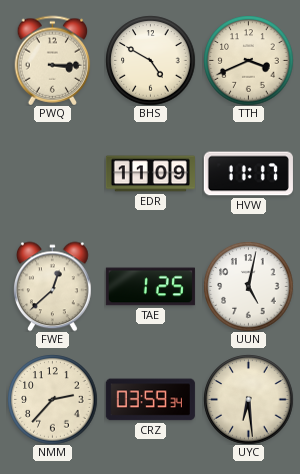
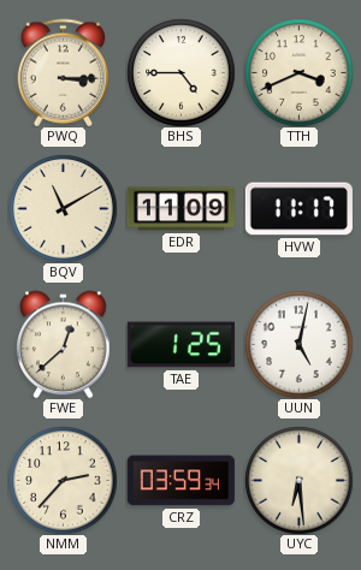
BHS: 4:50 -> 4:45 (180, 72)
BQV: none -> 11:10 (63, 208)
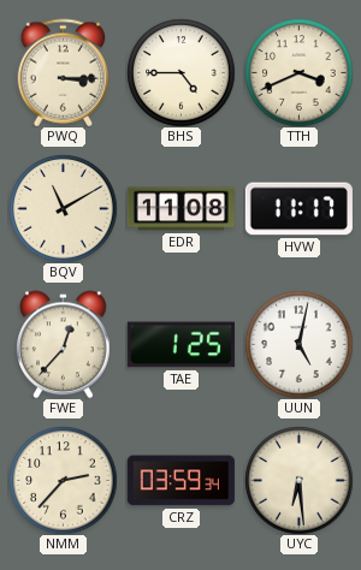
EDR: 11:09 -> 11:08 (180, 209)
FWE: 12:38 -> 12:37 (64, 344)
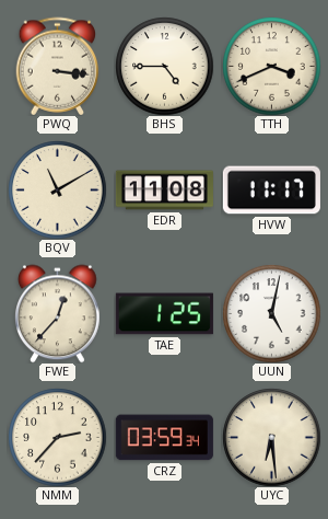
PWQ: 3:15 -> 3:16 (58, 66)
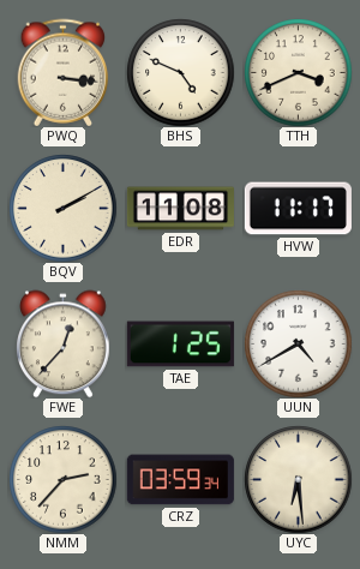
BHS: 4:45 -> 4:49 (180, 72)
BQV: 11:10 -> 2:10 (62, 208)
UUN: 5:02 -> 4:40 (298, 343)
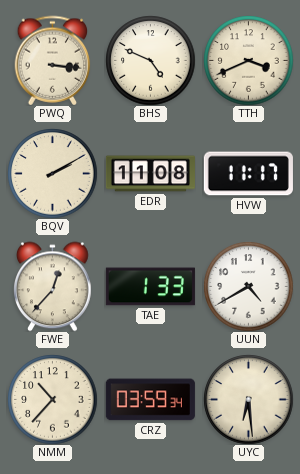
TAE: 1:25 -> 1:33 (150, 287)
NMM: 2:37 -> 10:37 (52, 399)
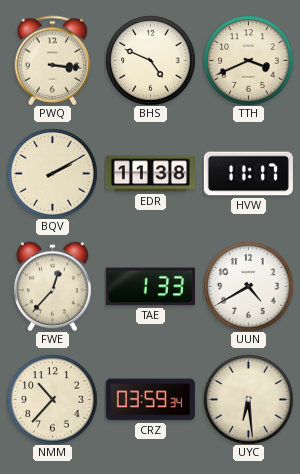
EDR: 11:08 -> 11:38 (150, 174)
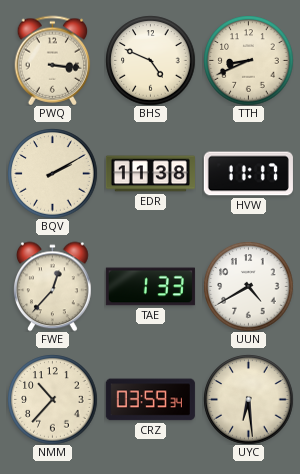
TTH: 3:41 -> 8:41 (248, 60)
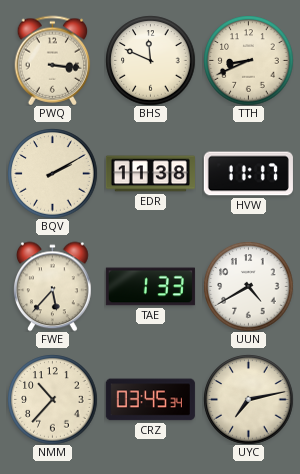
BHS: 4:49 -> 11:49 (150, 60)
FWE: 12:37 -> 5:37 (53, 286)
CRZ: 03:59 -> 03:45 (150, 400)
UYC: 6:29 -> 7:13 (248, 399)
